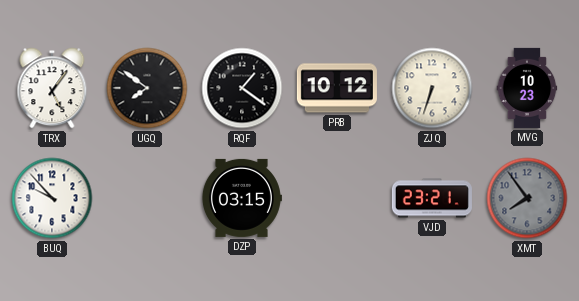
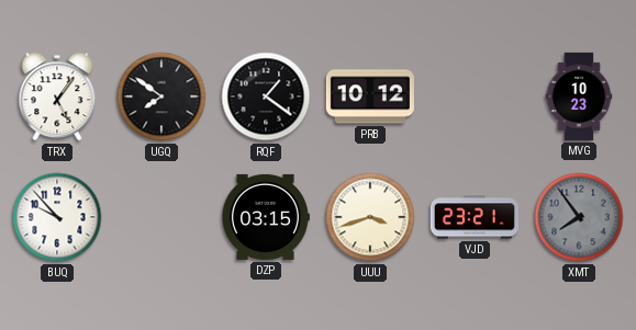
ZJQ: 6:33 -> none (432, 88)
UUU: none -> 3:42 (370, 217)
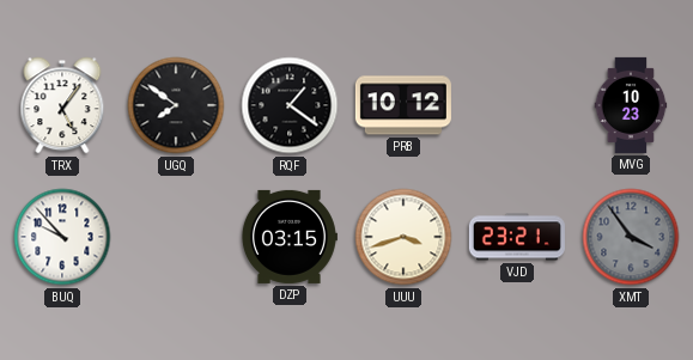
XMT: 7:54 -> 3:54 (631, 237)
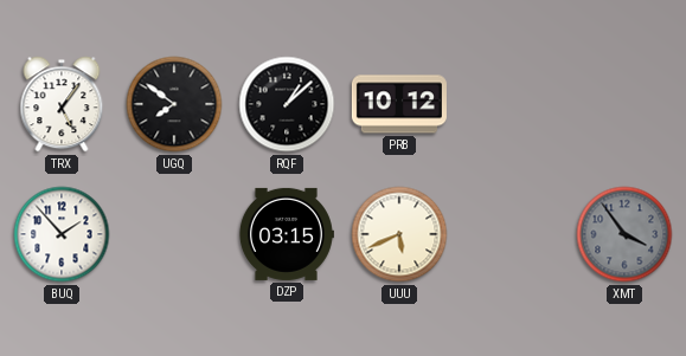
RQF: 1:21 -> 1:08 (287, 104)
MVG: 10:23 -> none (631, 105)
BUQ: 9:53 -> 1:53 (62, 234)
UUU: 3:42 -> 5:41 (399, 234)
VJD: 23:21 -> none (517, 237)
